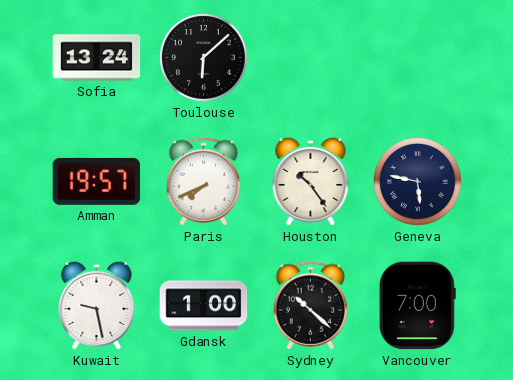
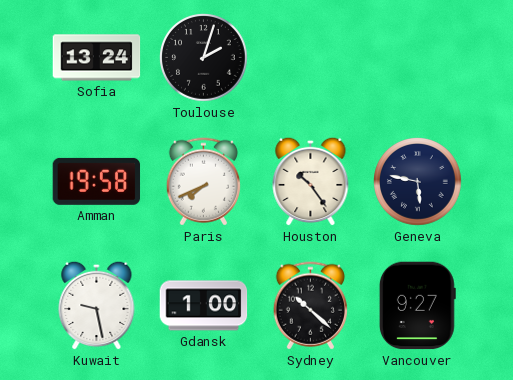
Toulouse: 6:08 -> 2:03 (204, 58)
Amman: 19:57 -> 19:58 (97, 181)
Vancouver: 7:00 -> 9:27 (417, 306)
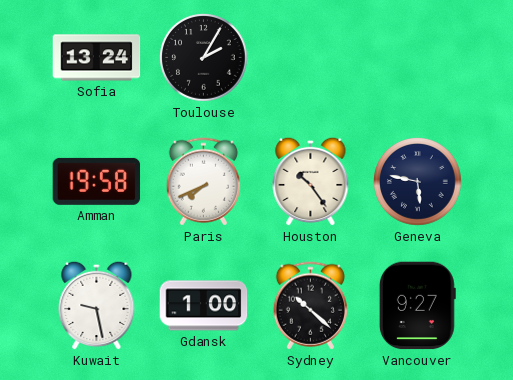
Toulouse: 2:03 -> 2:05 (204, 58)
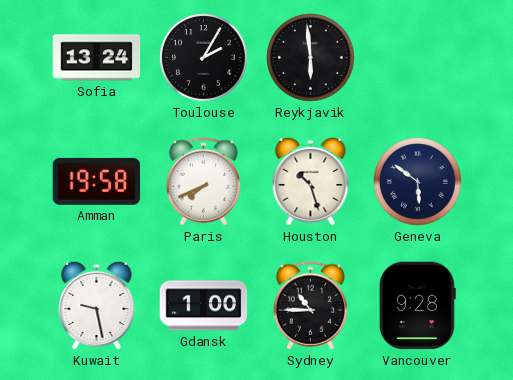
Reykjavik: none -> 5:59 (311, 58)
Houston: 10:24 -> 10:27 (311, 181)
Geneva: 5:47 -> 5:51 (418, 182)
Sydney: 10:22 -> 10:45 (310, 306)
Vancouver: 9:27 -> 9:28 (417, 306)
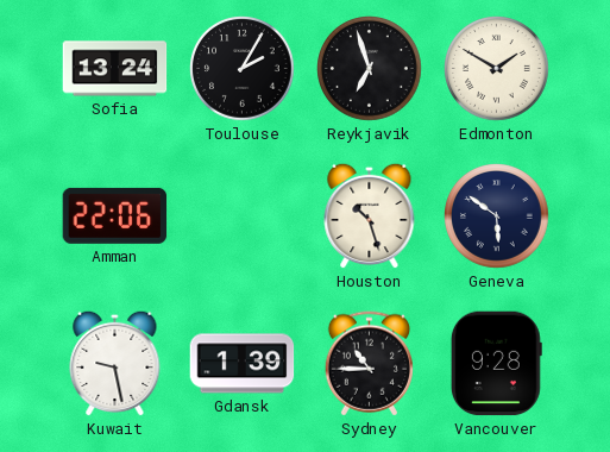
Reykjavik: 5:59 -> 6:57 (370, 69)
Edmonton: none -> 1:50 (497, 69)
Amman: 19:58 -> 22:06 (115, 215)
Paris: 7:41 -> none (203, 182)
Gdansk: 1:00 -> 1:39 (243, 364)
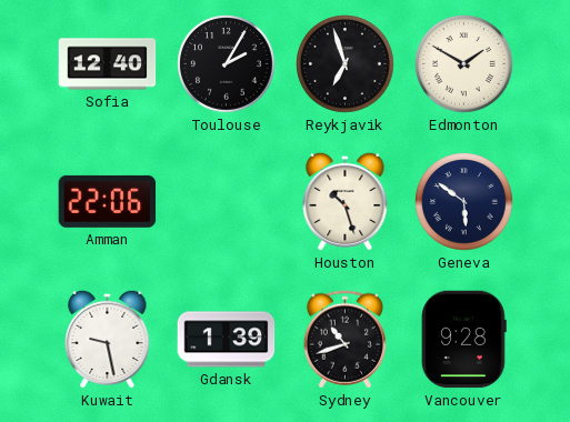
Sofia: 13:24 -> 12:40 (108, 64)
Sydney: 10:45 -> 10:42 (344, 340)
